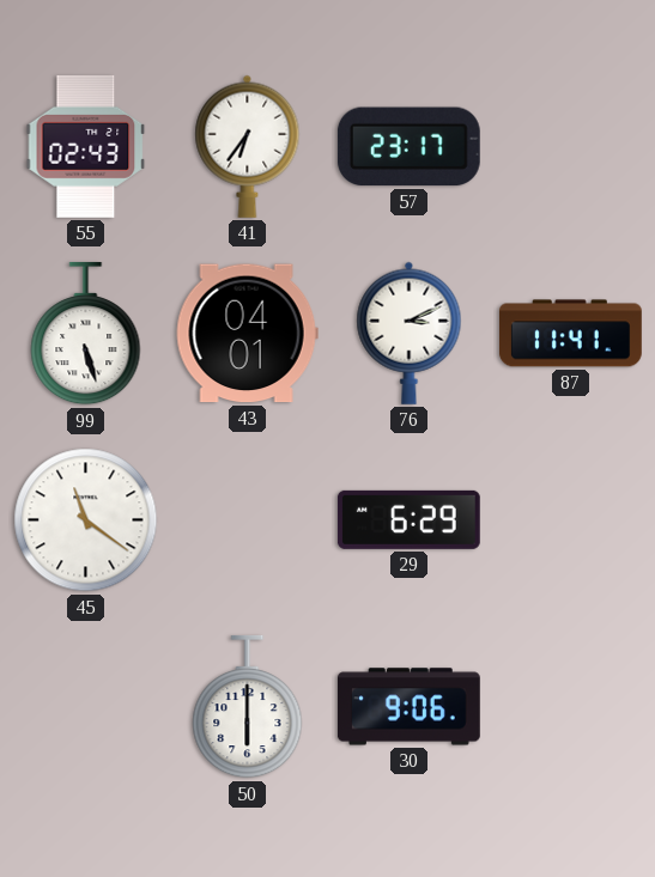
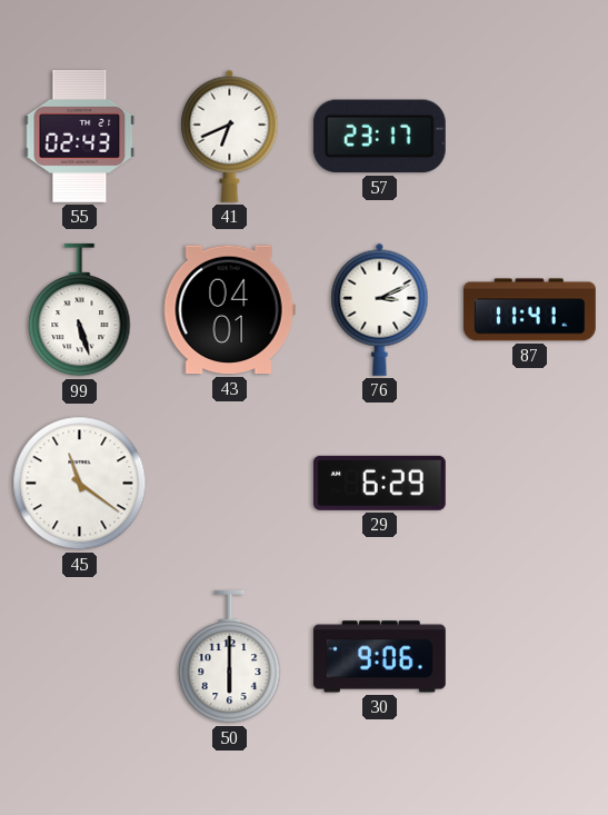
41: 6:36 -> 6:41 (230, 136)
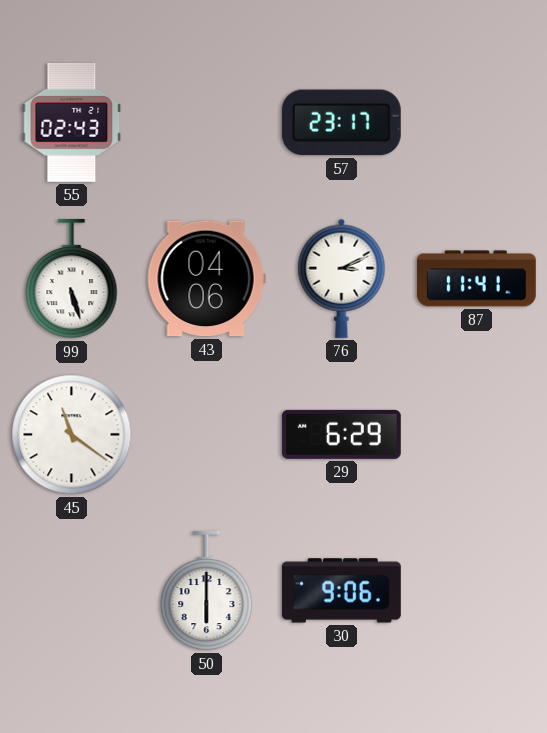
41: 6:41 -> none (230, 136)
43: 04:01 -> 04:06 (206, 279)
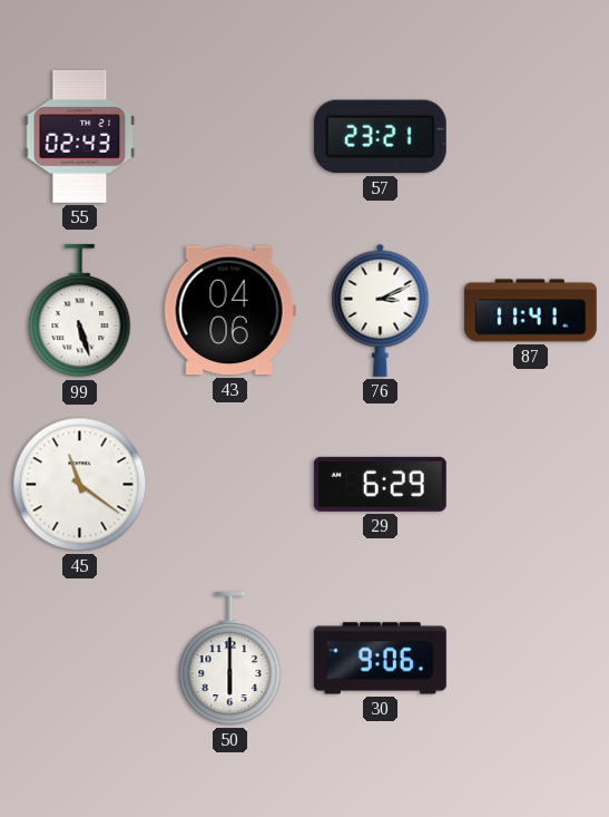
57: 23:17 -> 23:21 (380, 137)
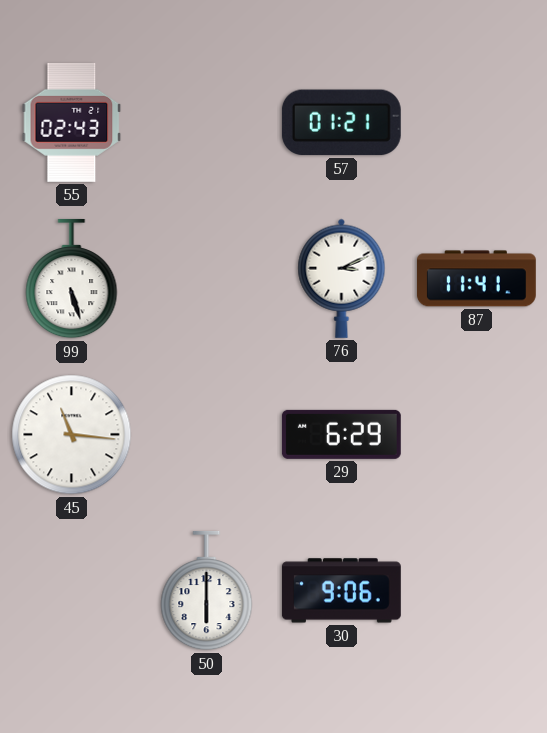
57: 23:21 -> 01:21 (341, 123)
43: 04:06 -> none (229, 311)
45: 11:21 -> 11:16 (72, 435)
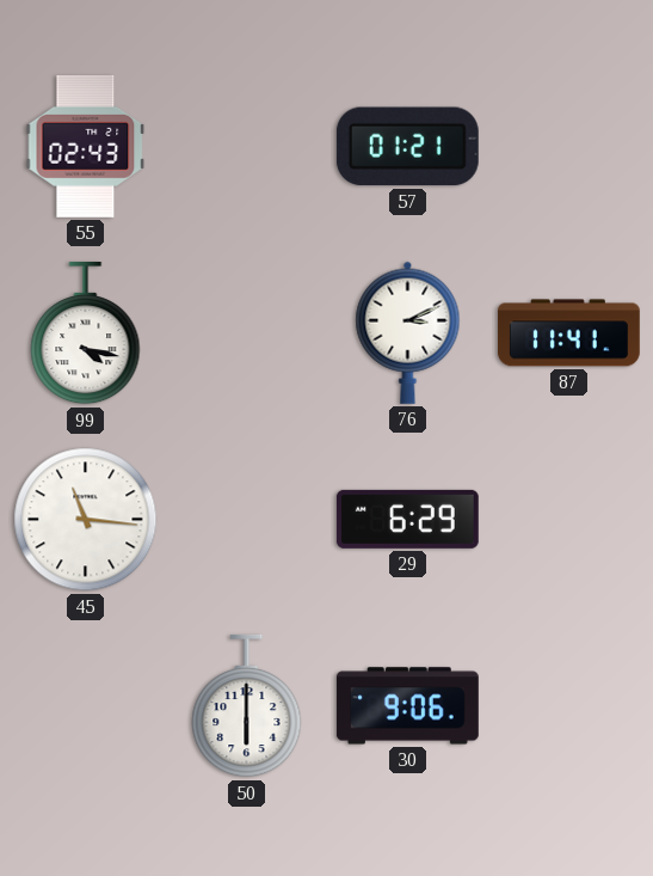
99: 5:27 -> 4:17 (86, 333)
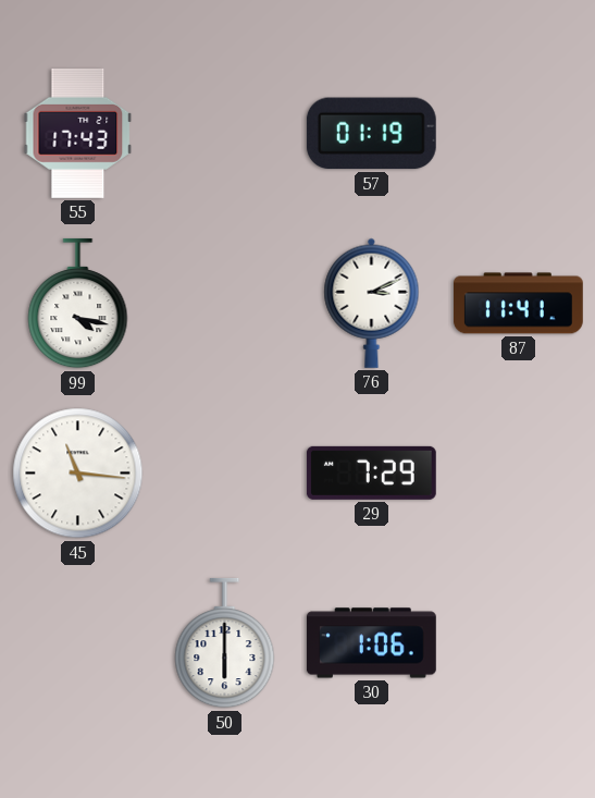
55: 02:43 -> 17:43 (78, 133)
57: 01:21 -> 01:19 (371, 134)
29: 6:29 -> 7:29 (371, 472)
30: 9:06 -> 1:06 (371, 643)
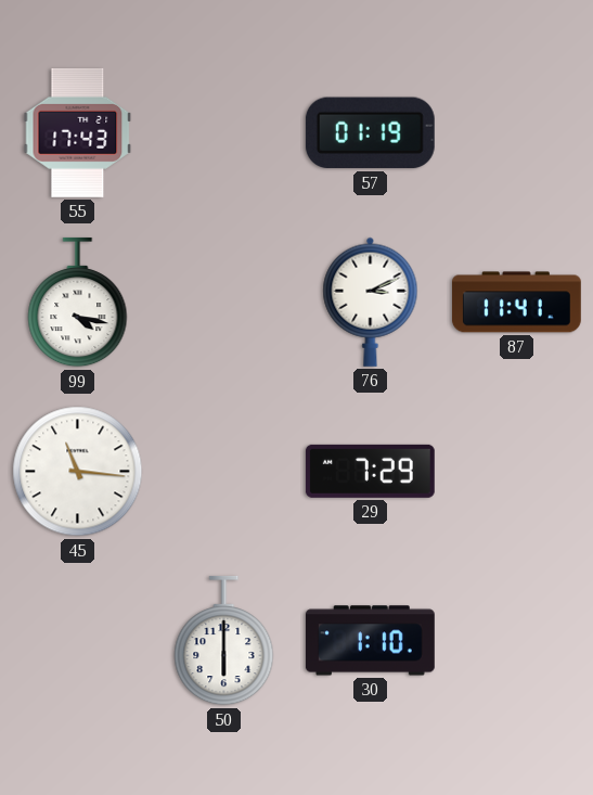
30: 1:06 -> 1:10 (370, 641)
